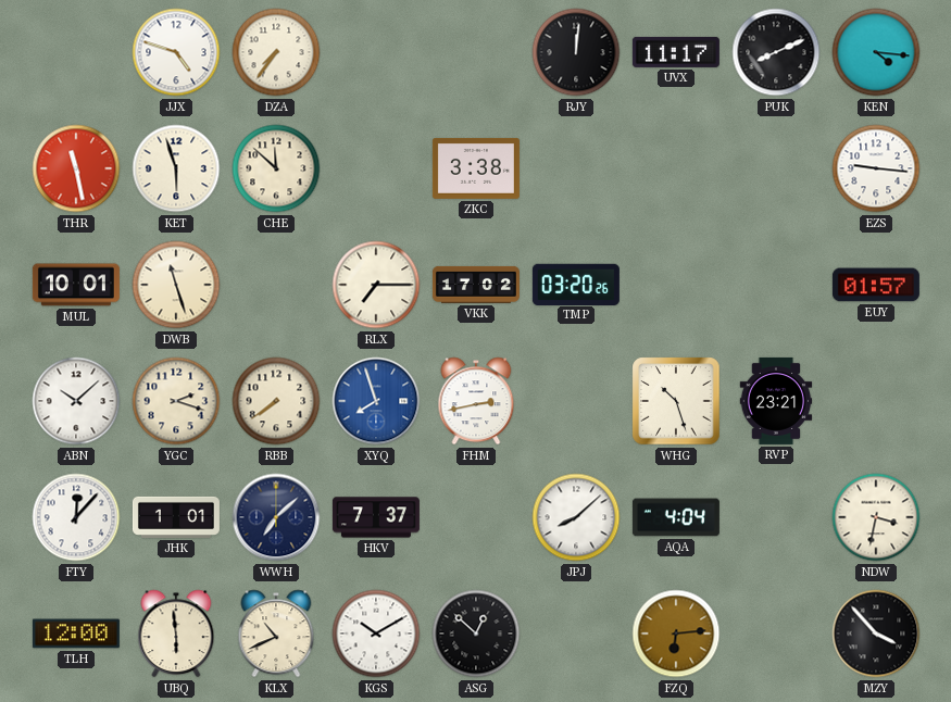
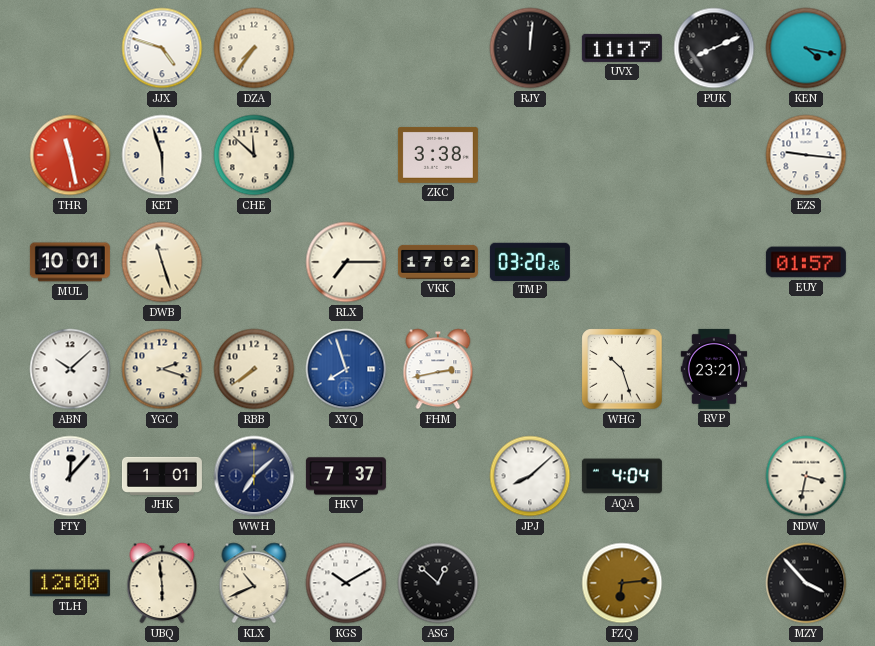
KEN: 4:16 -> 4:17 (806, 48)
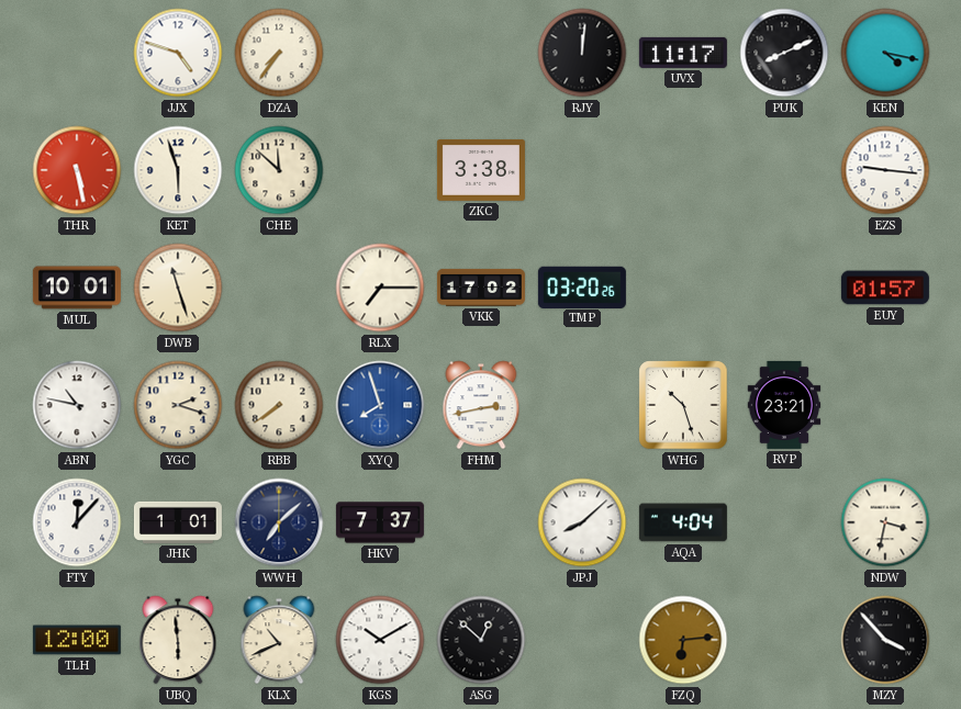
THR: 11:28 -> 5:28 (77, 170)
ABN: 10:08 -> 10:47 (77, 405)
